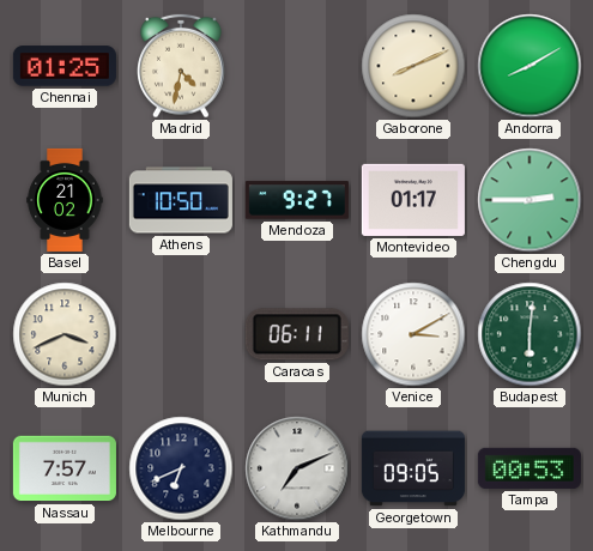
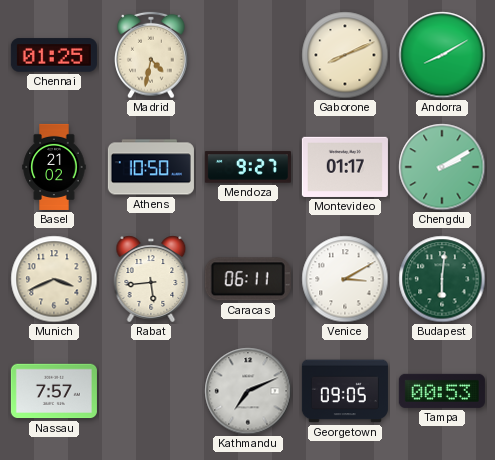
Chengdu: 2:45 -> 2:10 (442, 167)
Rabat: none -> 5:44 (151, 279)
Melbourne: 6:41 -> none (181, 468)
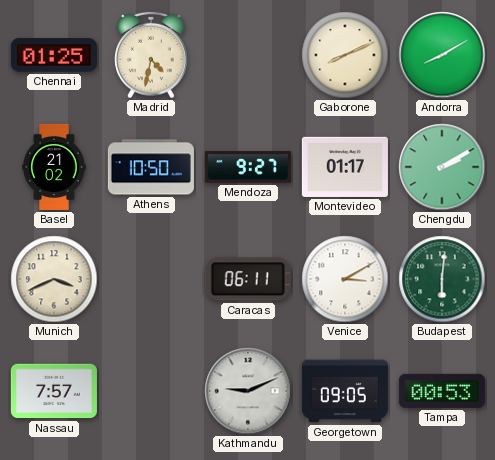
Rabat: 5:44 -> none (151, 279)
Kathmandu: 7:11 -> 9:11 (248, 391)
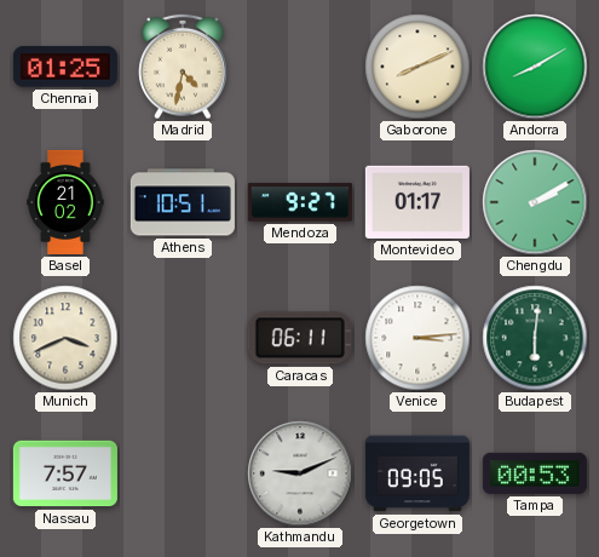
Athens: 10:50 -> 10:51 (183, 202)
Venice: 3:10 -> 3:14 (417, 338)
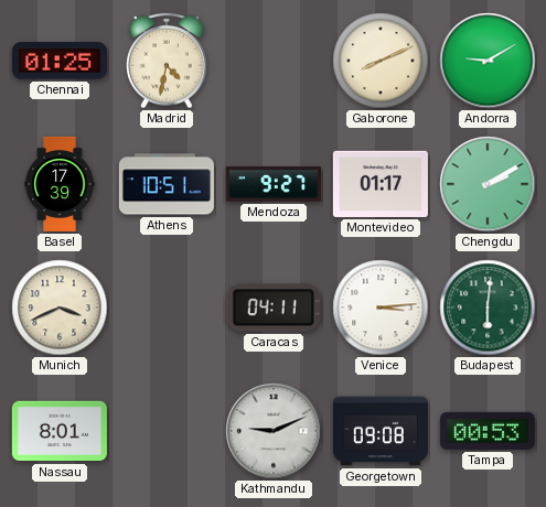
Andorra: 8:10 -> 9:10 (488, 61)
Basel: 21:02 -> 17:39 (60, 184)
Caracas: 06:11 -> 04:11 (274, 308)
Nassau: 7:57 -> 8:01 (60, 431)
Georgetown: 09:05 -> 09:08 (381, 431)
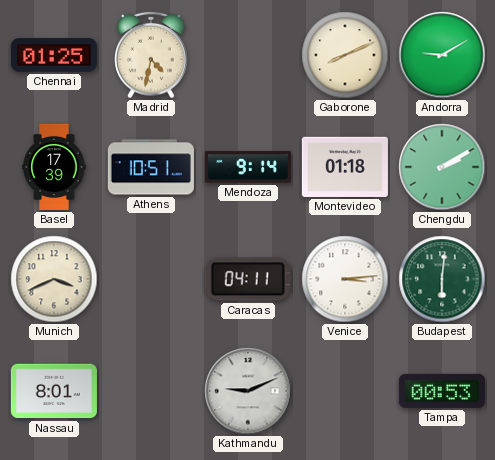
Mendoza: 9:27 -> 9:14 (248, 167)
Montevideo: 01:17 -> 01:18 (345, 167)
Georgetown: 09:08 -> none (381, 431)
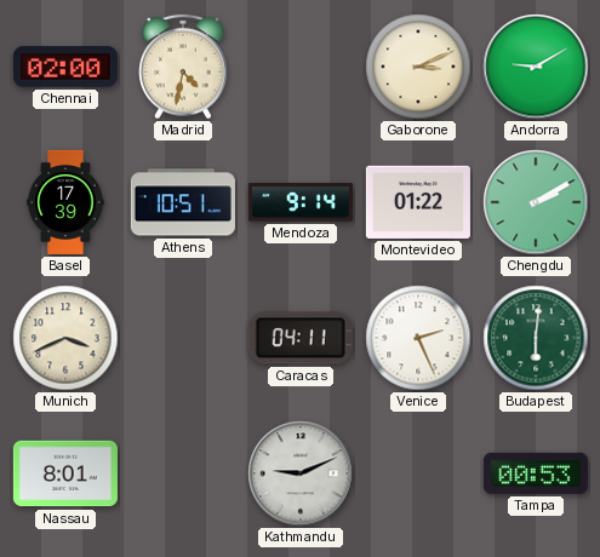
Chennai: 01:25 -> 02:00 (65, 67)
Gaborone: 8:11 -> 3:11 (418, 67)
Montevideo: 01:18 -> 01:22 (418, 202)
Venice: 3:14 -> 2:26 (418, 338)
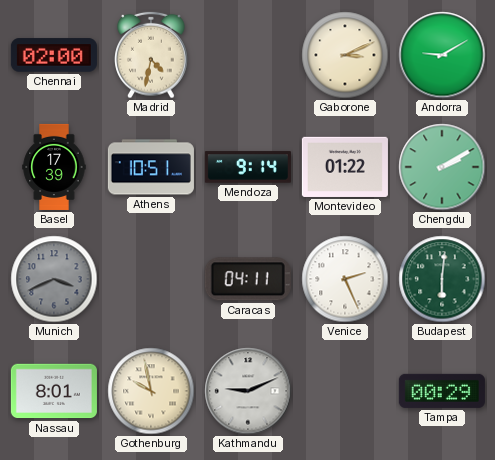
Munich dial: cream -> grey (54, 279)
Gothenburg: none -> 9:58 (151, 391)
Tampa: 00:53 -> 00:29 (442, 391)
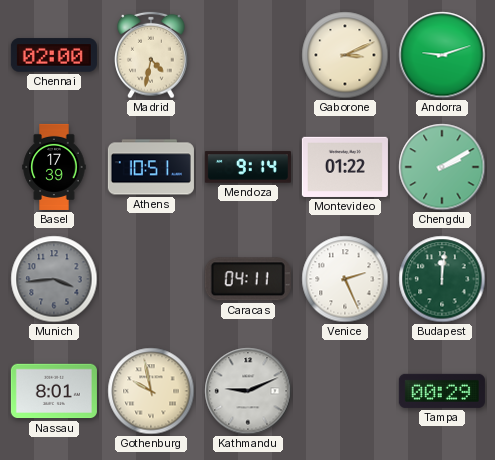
Andorra: 9:10 -> 9:12 (442, 55)
Munich: 3:41 -> 3:44 (54, 279)
Budapest: 6:01 -> 12:01 (442, 279)
